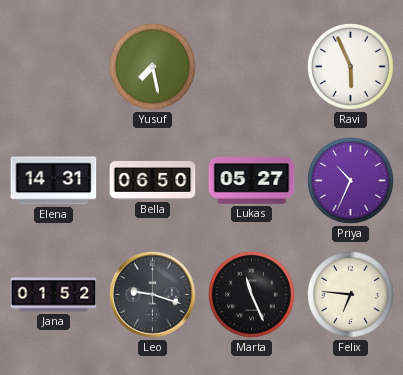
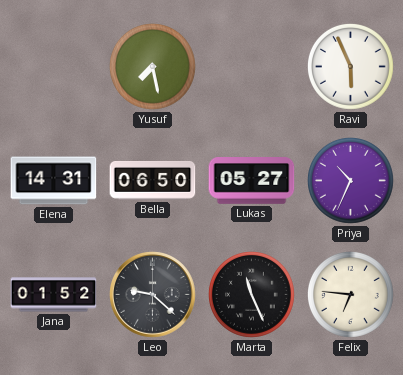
Leo: 9:18 -> 9:22 (153, 295)
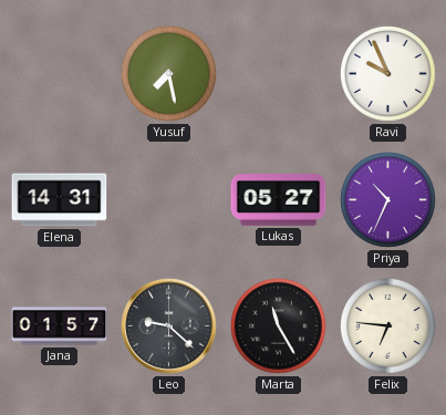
Ravi: 5:56 -> 9:56 (388, 74)
Bella: 06:50 -> none (153, 180)
Jana: 01:52 -> 01:57 (60, 326)
Marta: 11:26 -> 11:25 (279, 326)
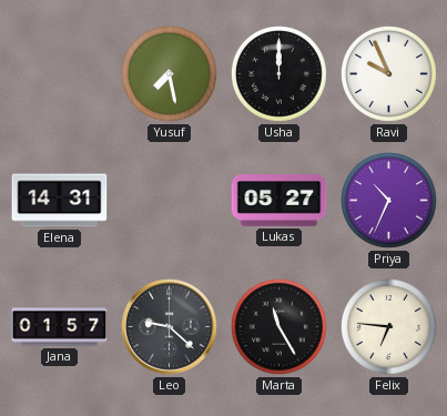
Usha: none -> 12:00 (280, 74)
